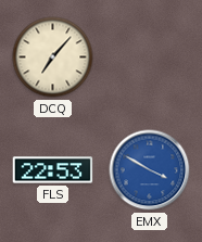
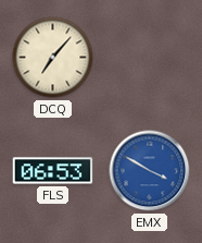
FLS: 22:53 -> 06:53 (53, 171)
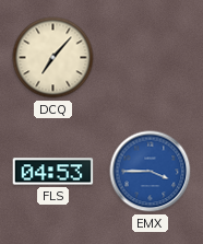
FLS: 06:53 -> 04:53 (53, 172)
EMX: 3:50 -> 3:45 (151, 172)
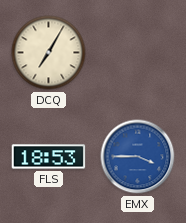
DCQ: 7:07 -> 7:05 (49, 53)
FLS: 04:53 -> 18:53 (49, 157)
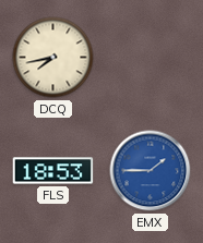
DCQ: 7:05 -> 7:43 (53, 58)
EMX: 3:45 -> 1:45 (151, 171)
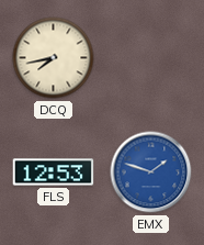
FLS: 18:53 -> 12:53 (54, 172)
EMX: 1:45 -> 1:48 (151, 172)
